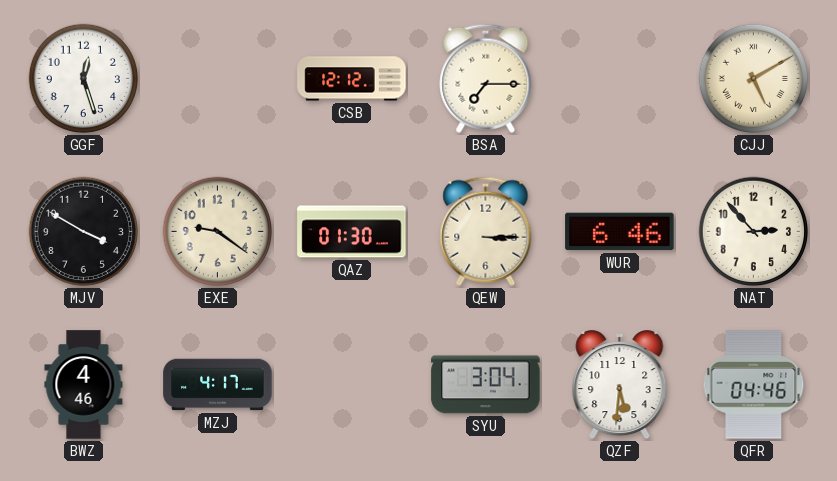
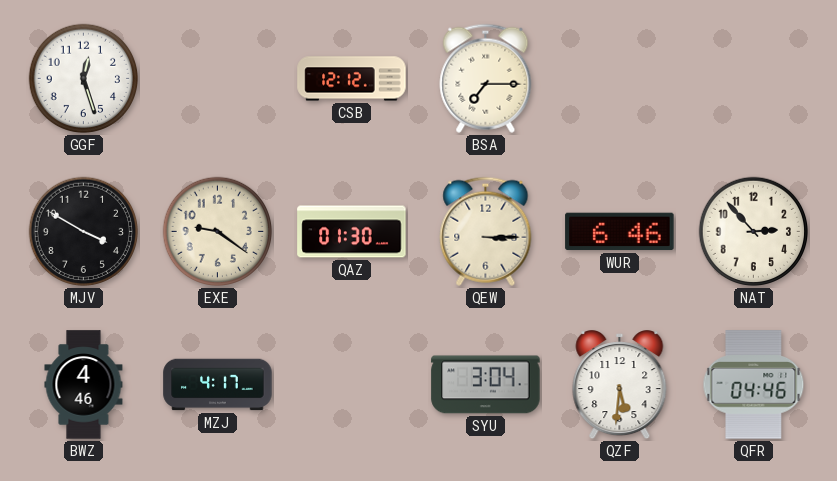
CJJ: 5:10 -> none (754, 79)
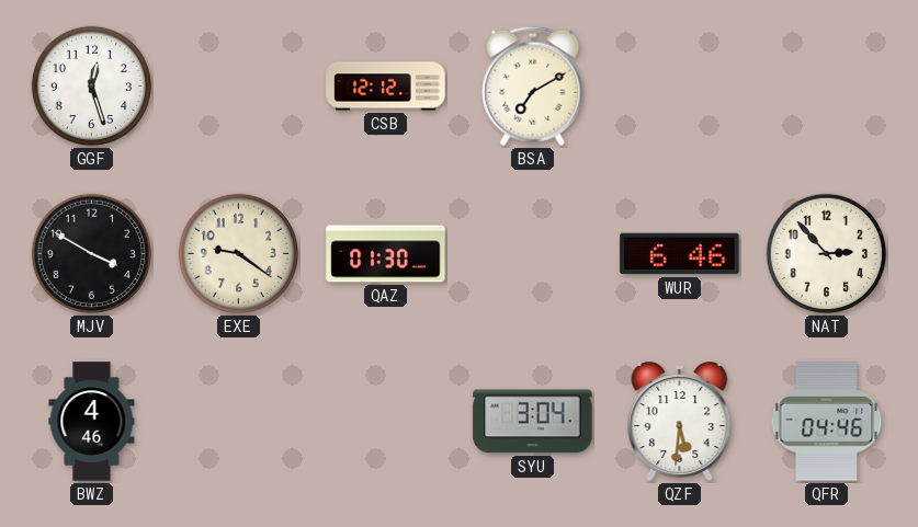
BSA: 7:15 -> 7:10 (533, 85)
QEW: 3:15 -> none (486, 231)
MZJ: 4:17 -> none (218, 385)
